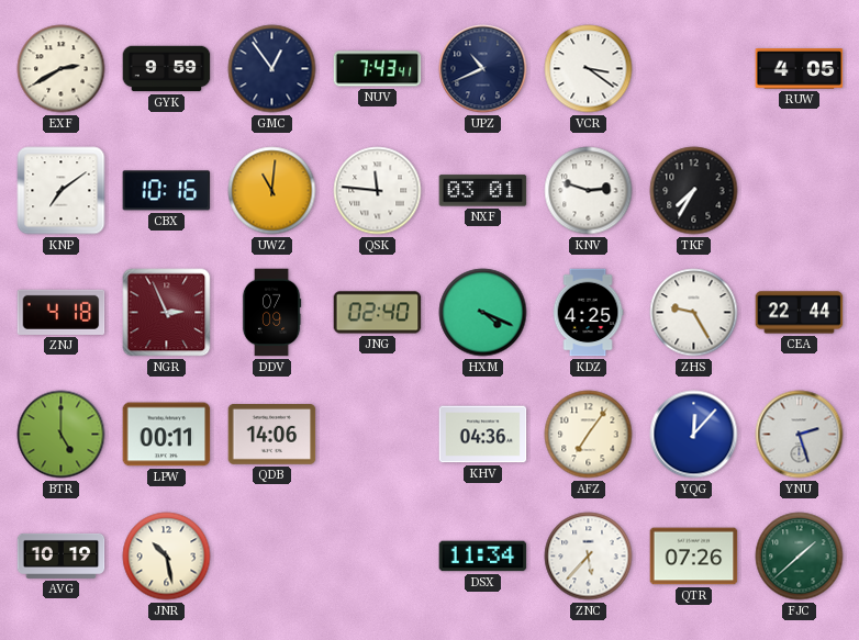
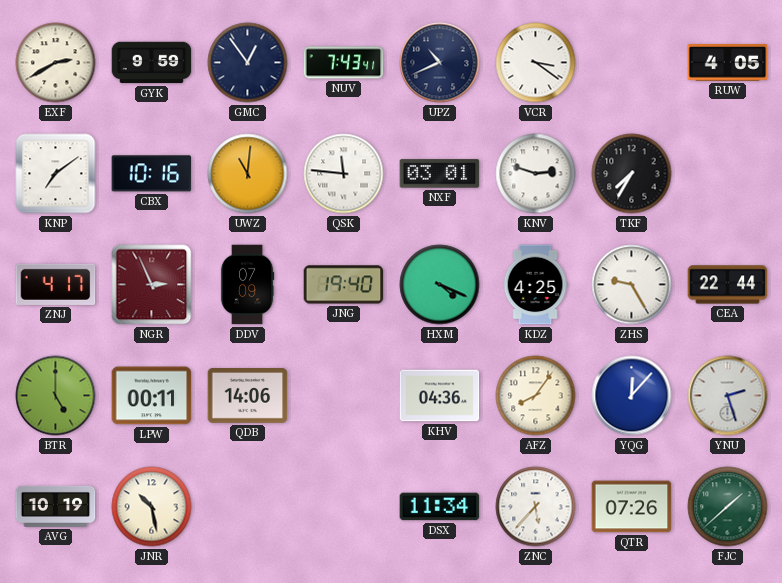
ZNJ: 4:18 -> 4:17 (56, 284)
JNG: 02:40 -> 19:40 (344, 285)
AFZ: 7:06 -> 8:06 (536, 396)
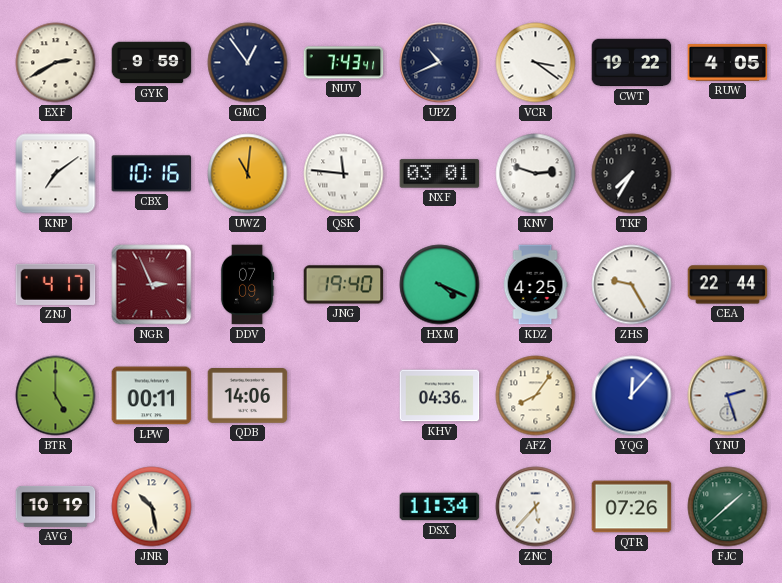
CWT: none -> 19:22 (632, 63)
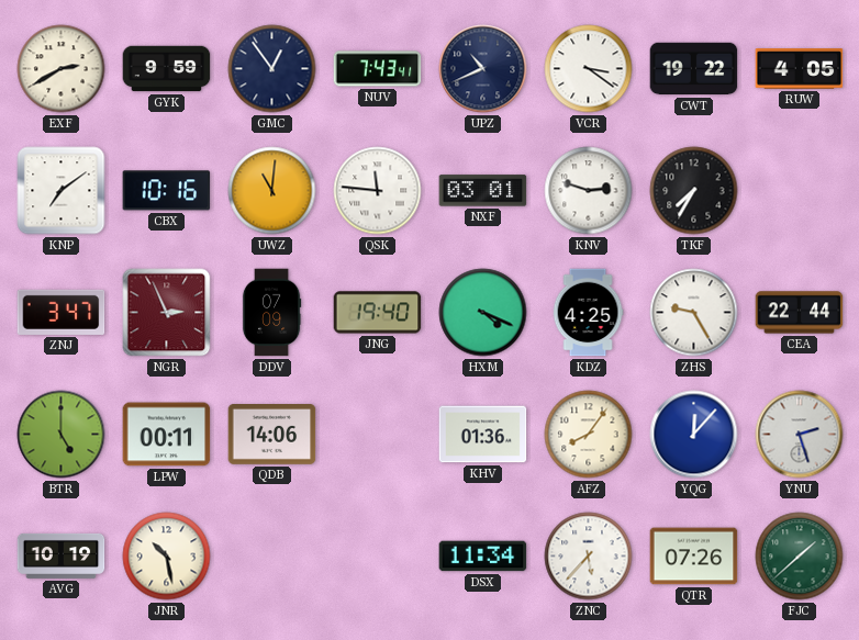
ZNJ: 4:17 -> 3:47 (62, 312)
KHV: 04:36 -> 01:36 (483, 435)
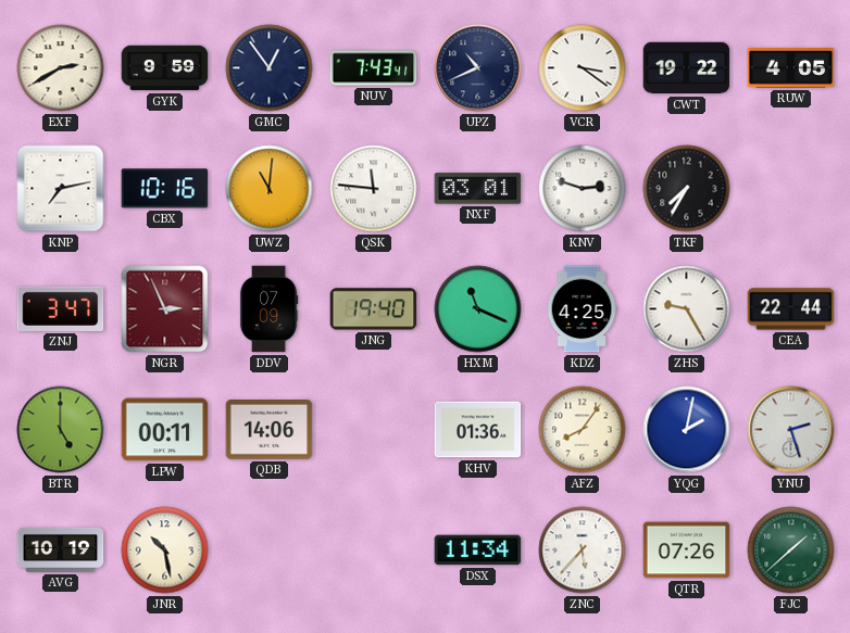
KNP: 7:09 -> 7:13 (61, 189)
HXM: 4:19 -> 11:19 (478, 309)
YQG: 12:07 -> 2:02 (687, 430)
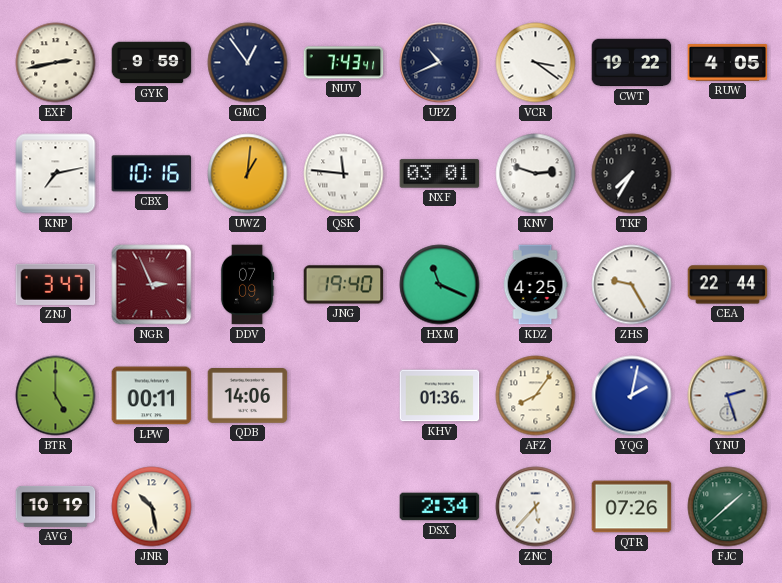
EXF: 2:40 -> 2:43 (56, 63)
UWZ: 11:01 -> 1:01 (248, 174)
DSX: 11:34 -> 2:34 (440, 507)
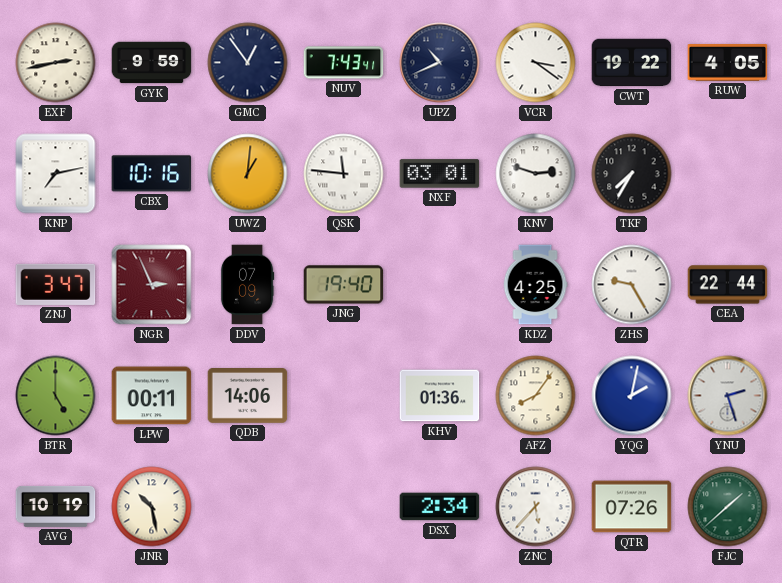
HXM: 11:19 -> none (440, 285)
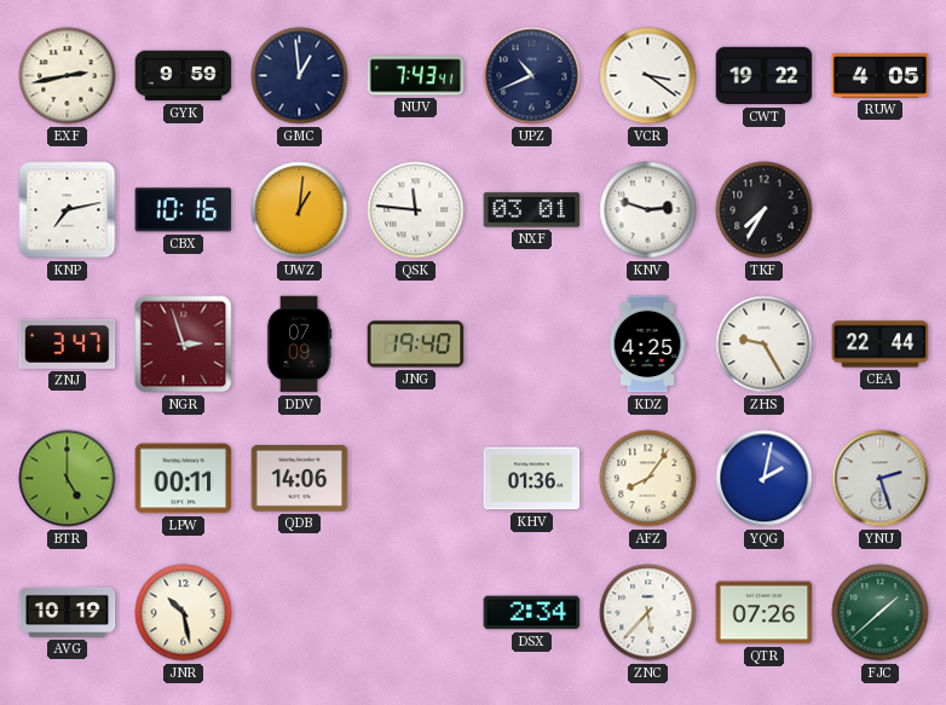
GMC: 12:54 -> 12:59 (300, 76)
NGR: 2:56 -> 2:57 (184, 345)
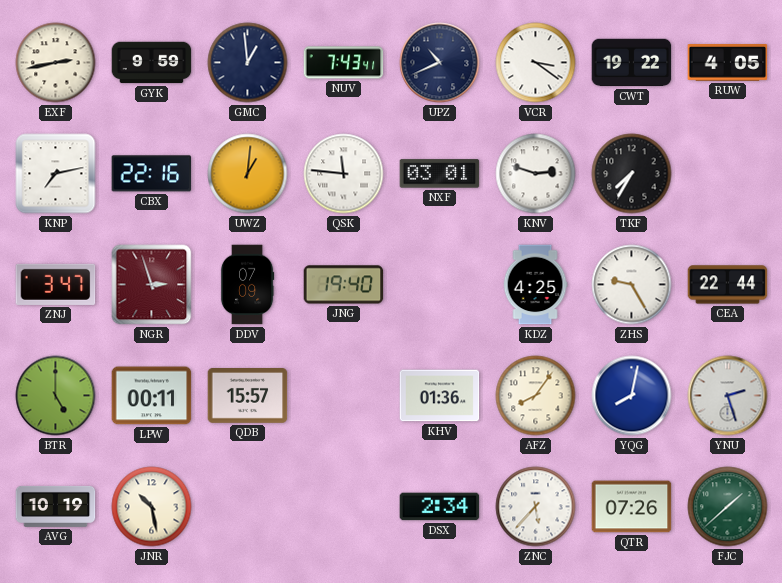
CBX: 10:16 -> 22:16 (152, 174)
QDB: 14:06 -> 15:57 (248, 396)
YQG: 2:02 -> 8:02 (632, 396)
